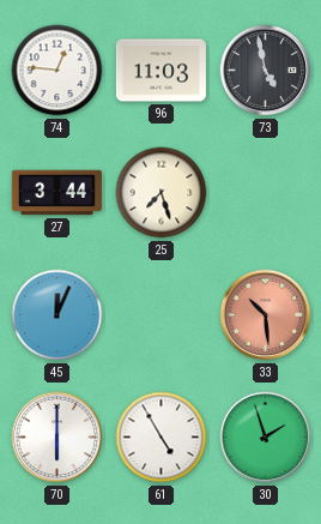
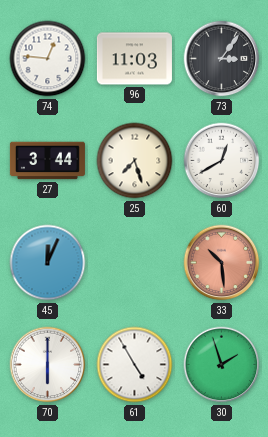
73: 4:58 -> 3:06 (222, 59)
60: none -> 12:40 (222, 161)
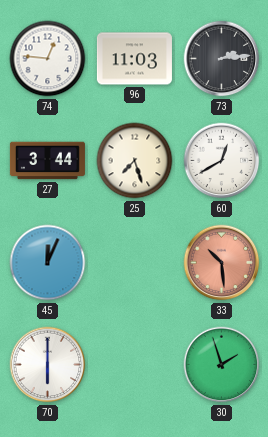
73: 3:06 -> 2:14 (222, 59)
61: 4:55 -> none (135, 365)
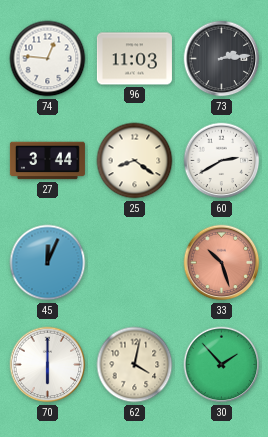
25: 7:27 -> 8:21 (135, 161)
60: 12:40 -> 2:40 (222, 161)
33: 10:29 -> 10:27 (222, 263)
62: none -> 4:02 (135, 365)
30: 1:57 -> 1:53 (222, 365)
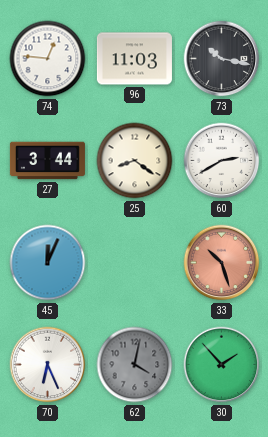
73: 2:14 -> 10:17 (222, 59)
70: 6:00 -> 6:26 (48, 365)
62 dial: cream -> grey (135, 365)
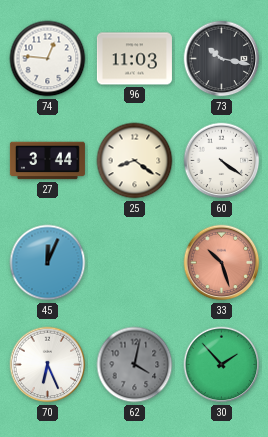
60: 2:40 -> 4:21 (222, 161)
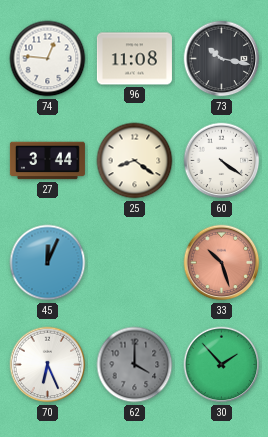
96: 11:03 -> 11:08 (134, 59)
62: 4:02 -> 4:00 (135, 365)
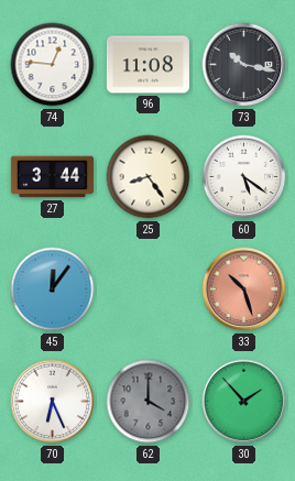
25: 8:21 -> 8:24 (149, 177)
60: 4:21 -> 5:21 (244, 177)
45: 12:04 -> 12:06 (53, 289)
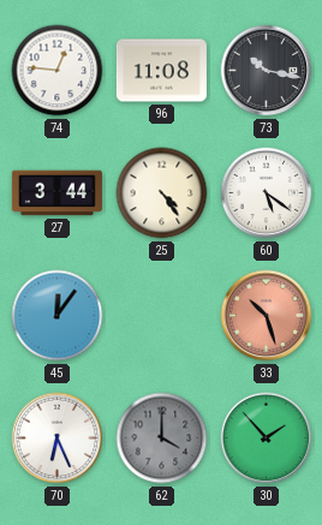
25: 8:24 -> 4:24 (162, 193)
